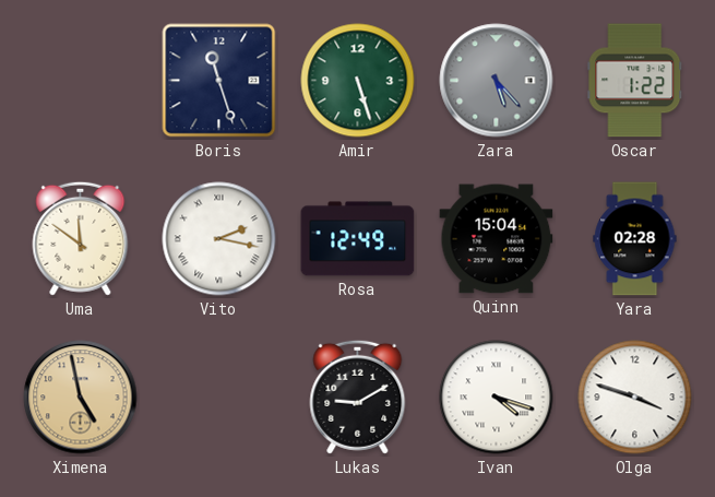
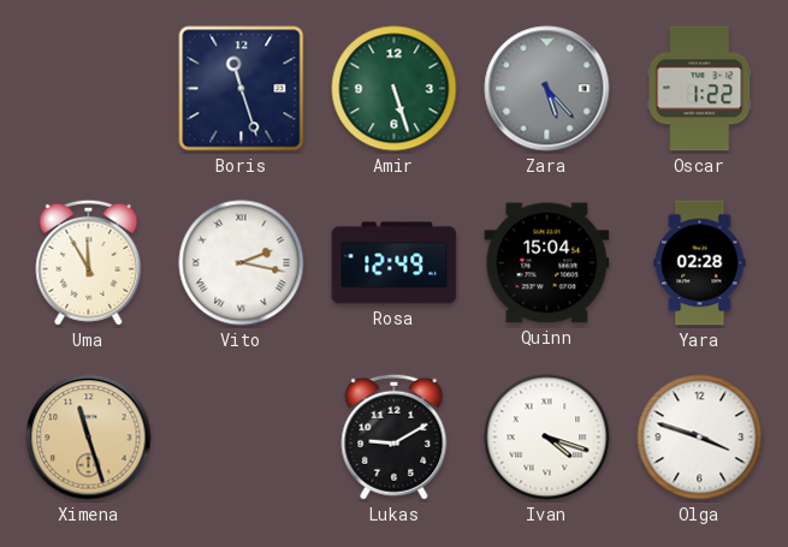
Uma: 11:51 -> 11:55 (89, 262)
Ximena: 4:58 -> 11:27 (89, 438)
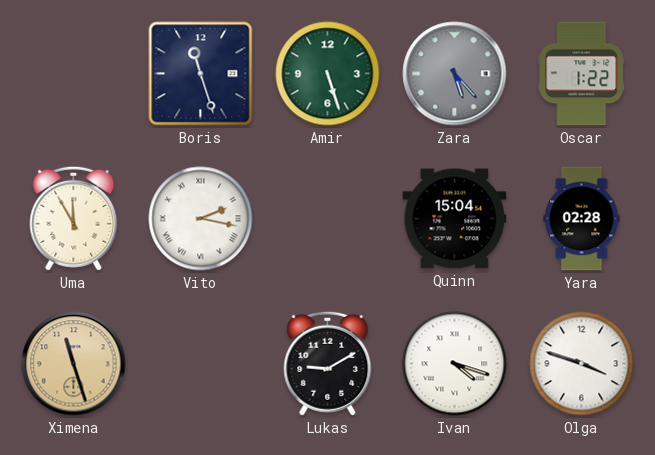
Rosa: 12:49 -> none (395, 263)
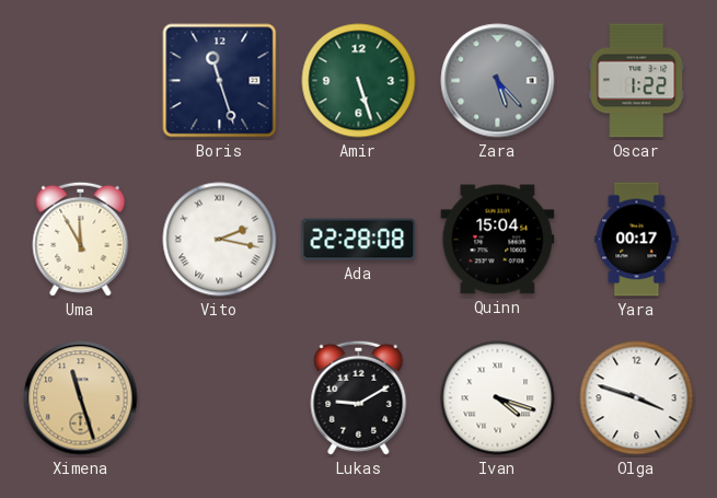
Ada: none -> 22:28 (359, 240)
Yara: 02:28 -> 00:17 (637, 240)
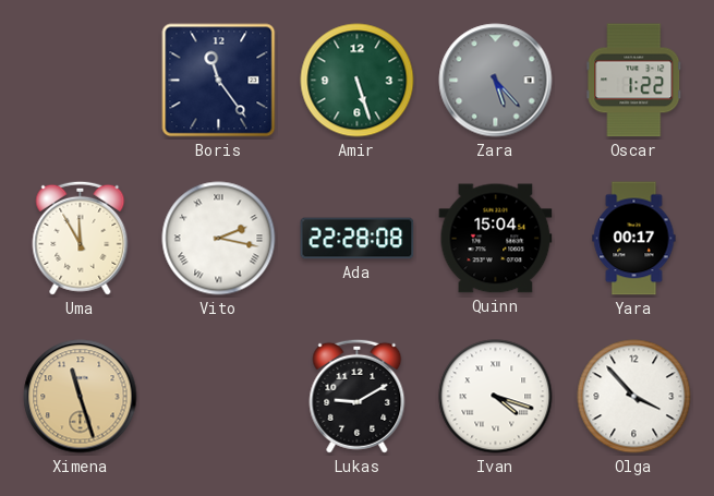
Boris: 11:27 -> 11:24 (219, 81)
Olga: 3:48 -> 3:53 (634, 397)
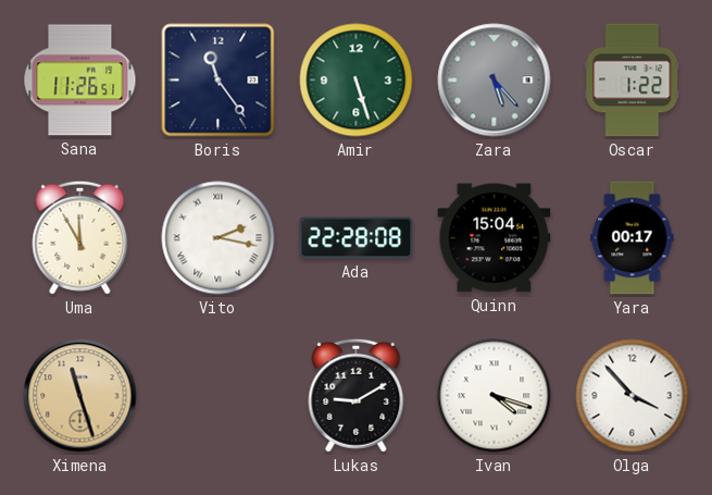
Sana: none -> 11:26 (80, 81)
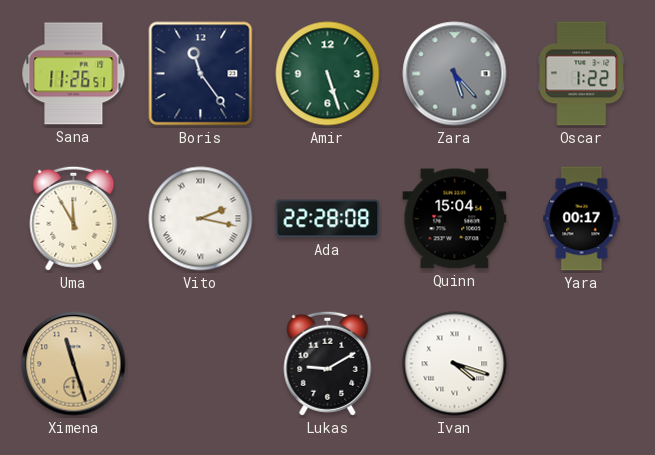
Olga: 3:53 -> none (633, 396)
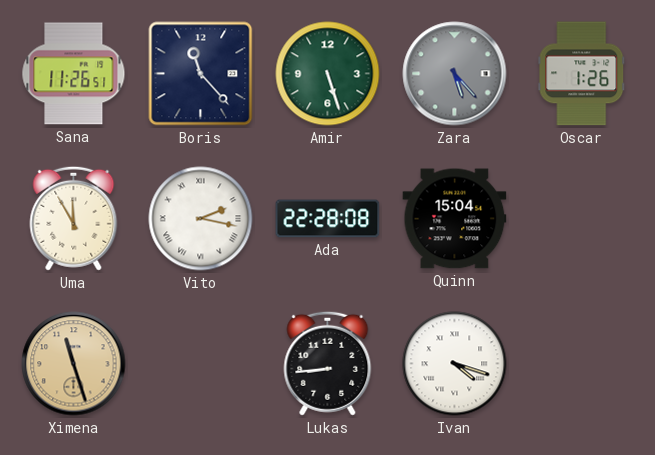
Boris: 11:24 -> 11:23 (201, 74)
Oscar: 1:22 -> 1:26 (582, 74)
Yara: 00:17 -> none (582, 219)
Lukas: 9:10 -> 8:44 (328, 363)
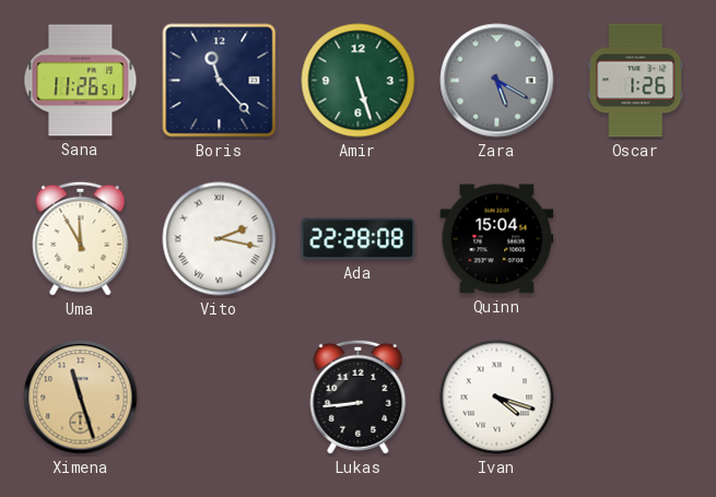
Zara: 5:23 -> 5:20 (497, 81)
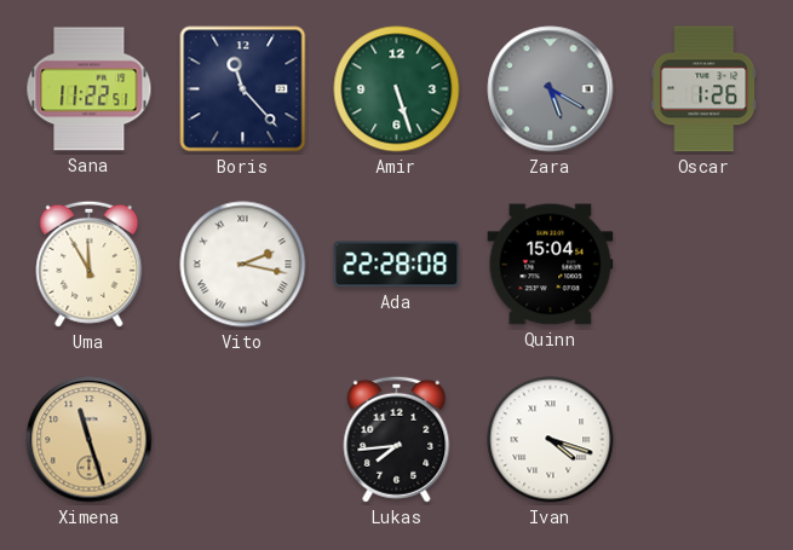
Sana: 11:26 -> 11:22 (90, 89)
Lukas: 8:44 -> 7:44 (397, 439)
